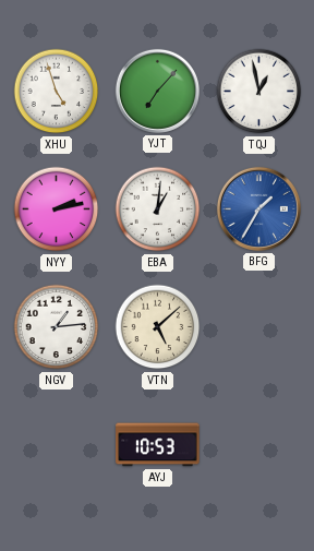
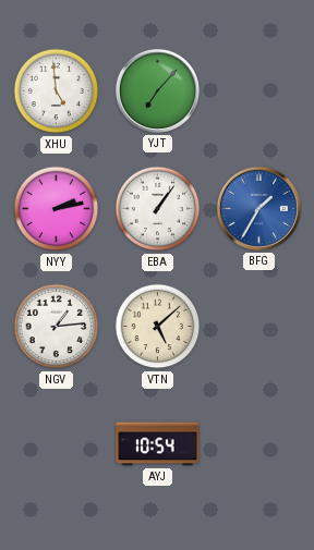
XHU: 4:57 -> 4:59 (57, 91)
TQJ: 12:58 -> none (259, 92)
EBA: 1:01 -> 1:06 (158, 209)
AYJ: 10:53 -> 10:54 (158, 444)
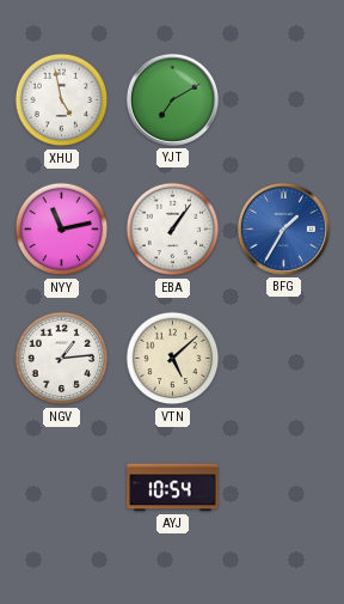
XHU: 4:59 -> 4:58 (62, 100)
YJT: 7:07 -> 7:10 (172, 99)
NYY: 2:13 -> 11:13 (62, 230)
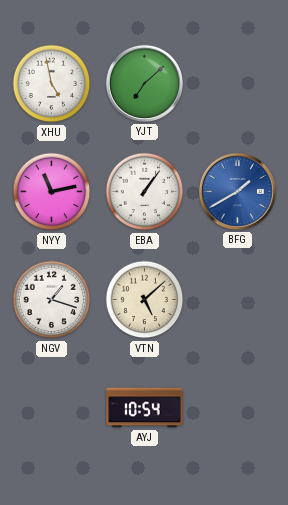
YJT: 7:10 -> 7:08 (144, 83)
BFG: 1:35 -> 1:40 (237, 191)
NGV: 1:14 -> 1:18 (52, 300)
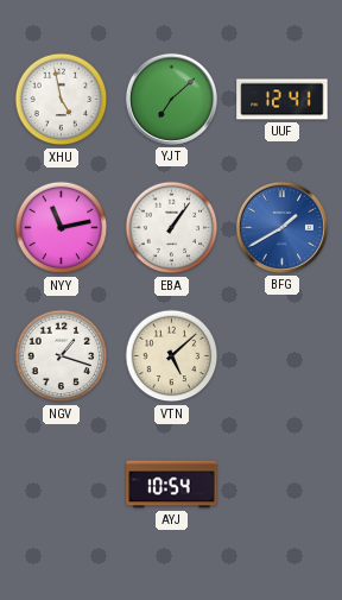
UUF: none -> 12:41 (283, 100)
